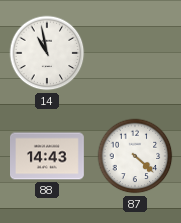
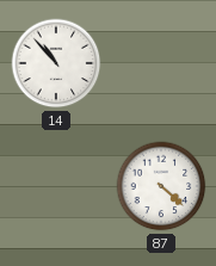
14: 10:58 -> 10:53 (56, 63)
88: 14:43 -> none (48, 156)
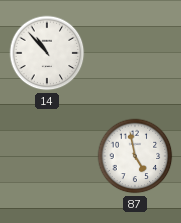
87: 4:22 -> 4:58 (135, 156)
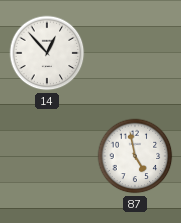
14: 10:53 -> 12:53 (47, 53)
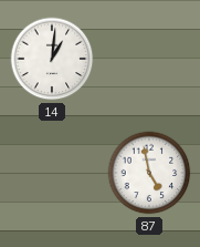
14: 12:53 -> 1:01 (52, 59)
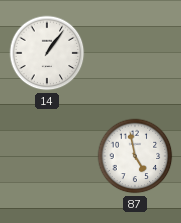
14: 1:01 -> 1:06 (47, 53)
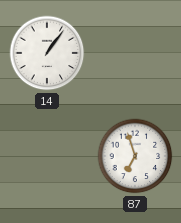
87: 4:58 -> 6:57 (135, 156)
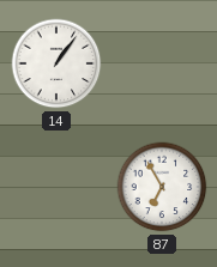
87: 6:57 -> 6:55 (162, 187)
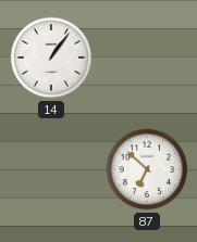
87: 6:55 -> 6:52 (147, 169)
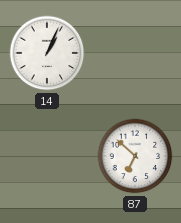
14: 1:06 -> 1:04 (47, 53)
